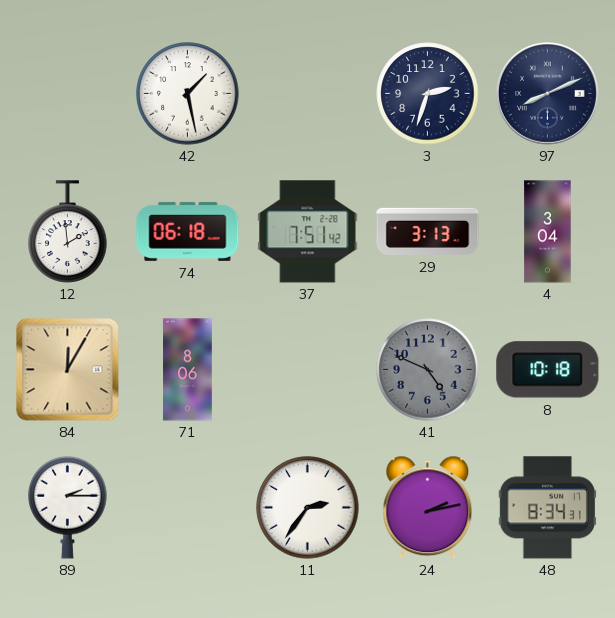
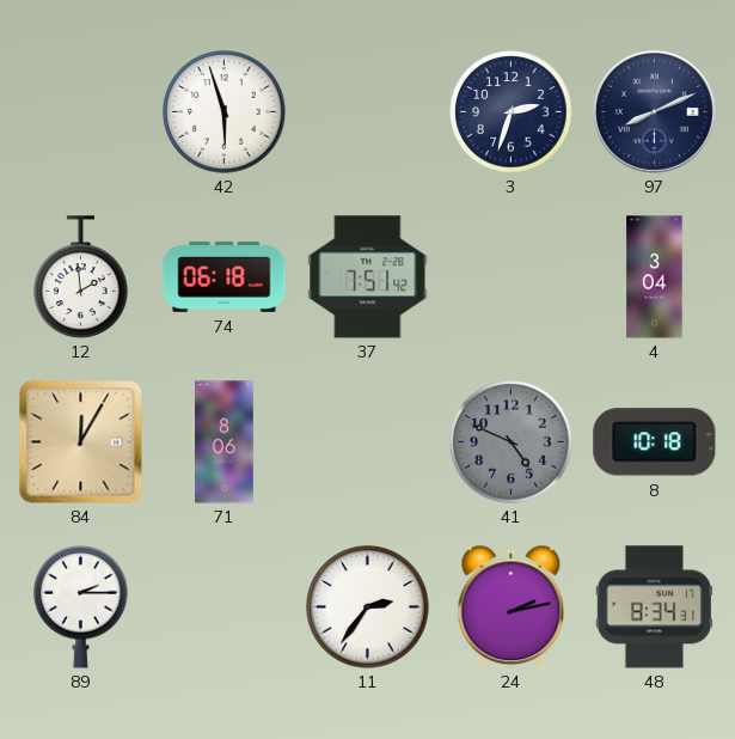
42: 1:28 -> 5:57 (225, 112)
29: 3:13 -> none (428, 231)
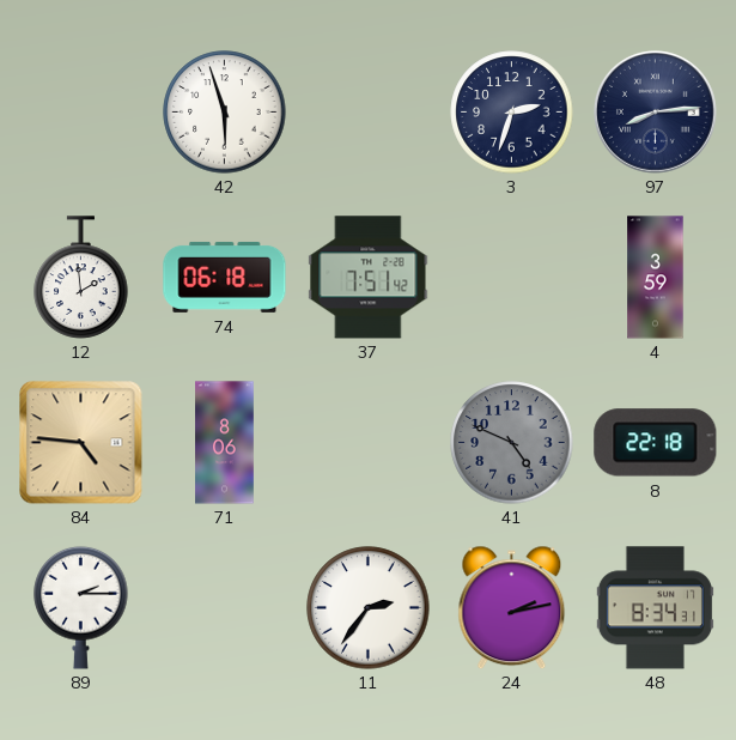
97: 8:11 -> 8:14 (655, 111)
4: 3:04 -> 3:59 (656, 278)
84: 12:05 -> 4:46 (81, 443)
8: 10:18 -> 22:18 (656, 443)
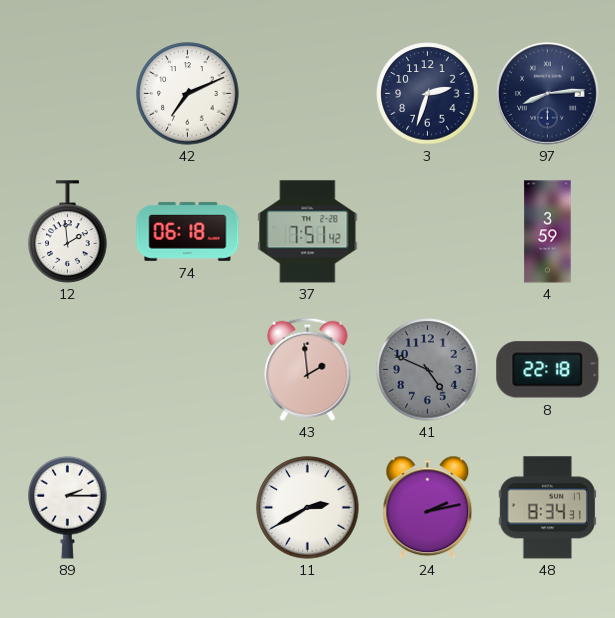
42: 5:57 -> 7:11 (188, 94)
84: 4:46 -> none (81, 443)
71: 8:06 -> none (225, 443)
43: none -> 1:59 (308, 369)
11: 2:36 -> 2:40 (308, 508)
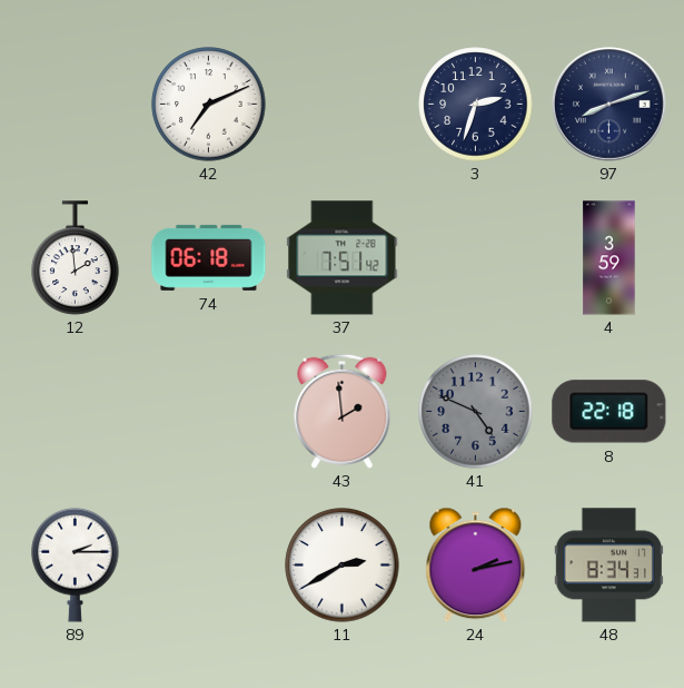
97: 8:14 -> 8:12 (608, 104)
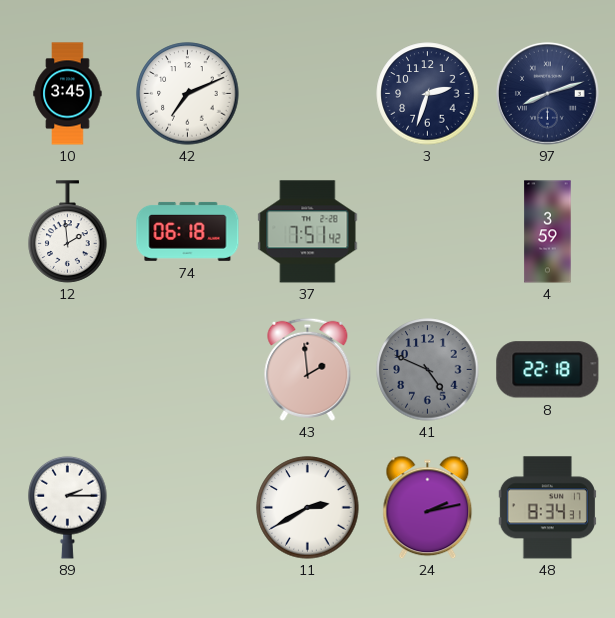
10: none -> 3:45 (68, 94)
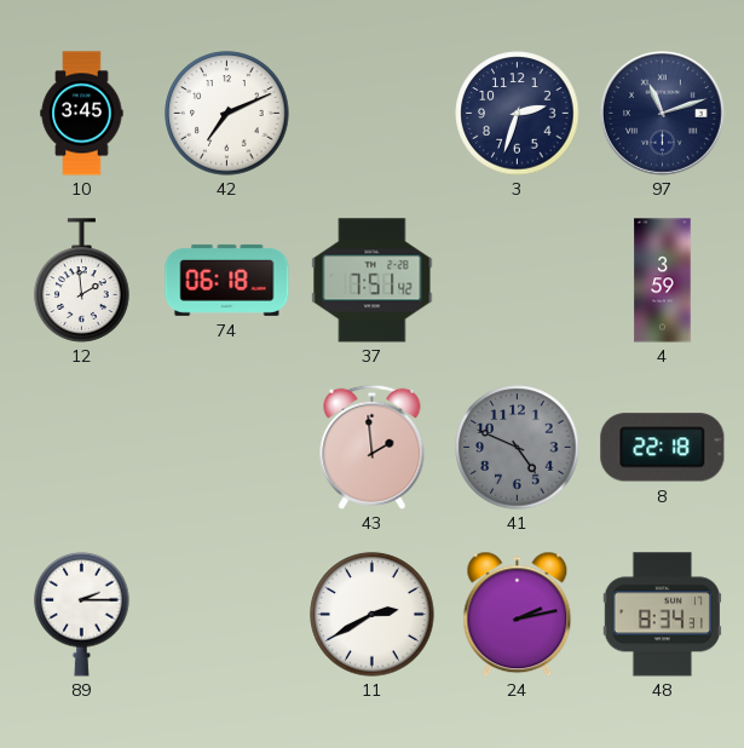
97: 8:12 -> 11:12 (662, 113)
